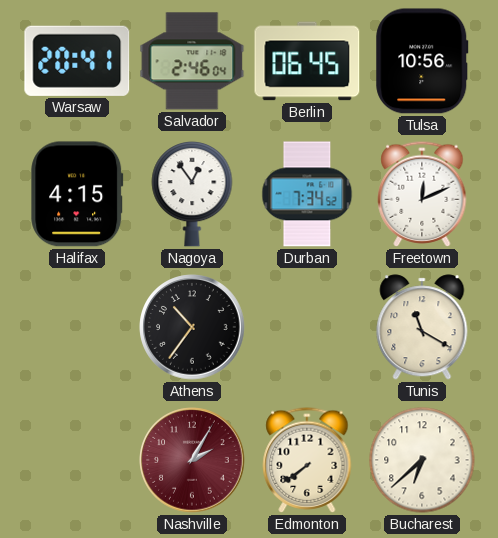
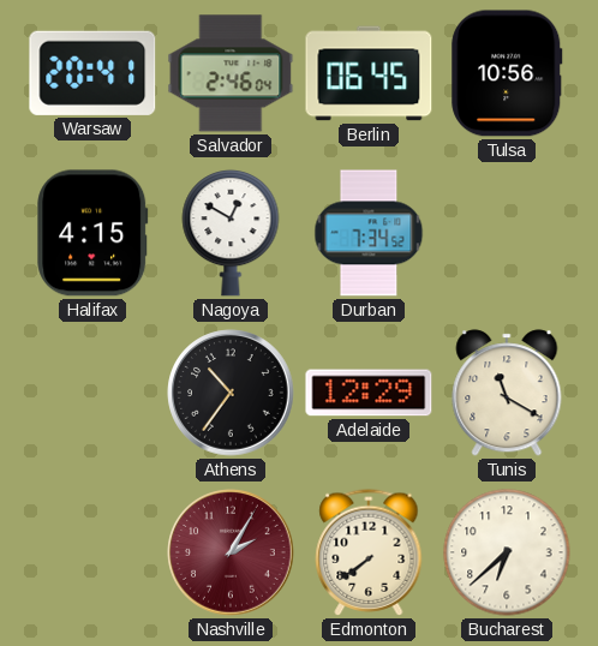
Nagoya: 12:54 -> 12:50 (231, 233)
Freetown: 12:11 -> none (422, 194)
Adelaide: none -> 12:29 (369, 393)
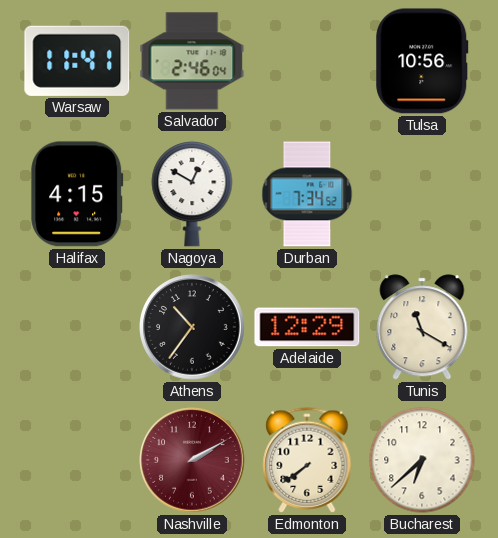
Warsaw: 20:41 -> 11:41 (77, 61)
Berlin: 06:45 -> none (369, 73)
Nashville: 2:05 -> 2:10 (192, 460)
